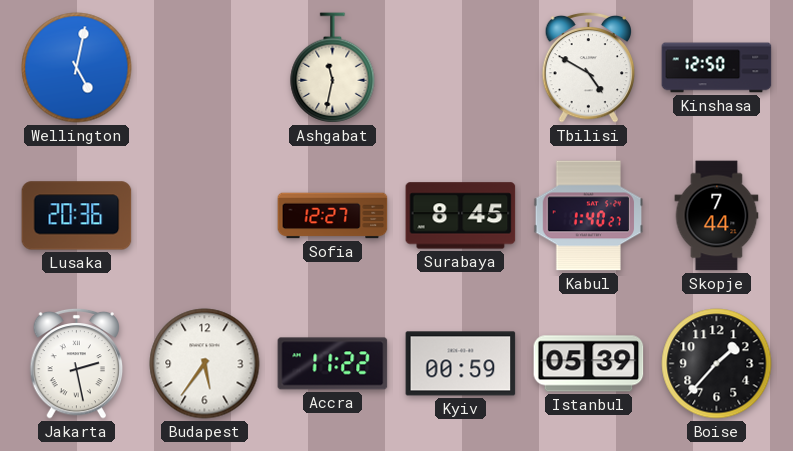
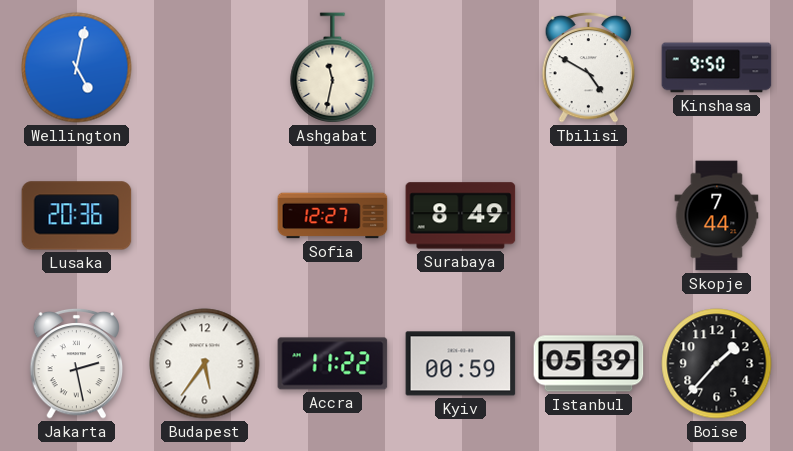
Kinshasa: 12:50 -> 9:50 (717, 68)
Surabaya: 8:45 -> 8:49 (461, 216)
Kabul: 1:40 -> none (589, 216)
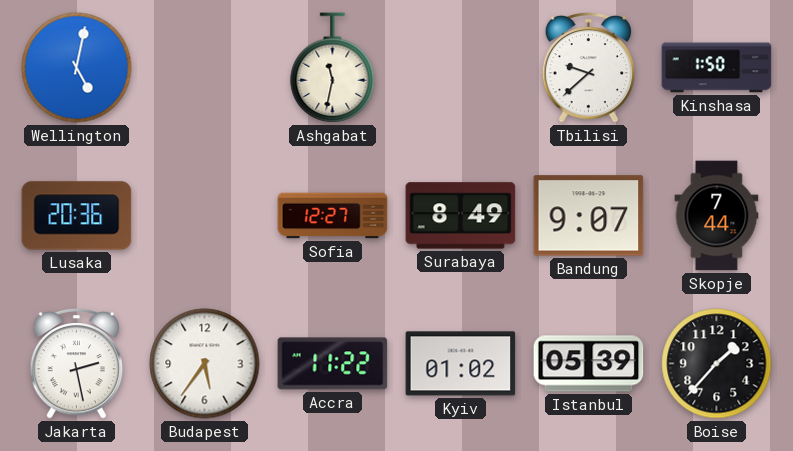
Tbilisi: 4:50 -> 9:38 (589, 67)
Kinshasa: 9:50 -> 1:50 (717, 68)
Bandung: none -> 9:07 (589, 216)
Kyiv: 00:59 -> 01:02 (461, 364)
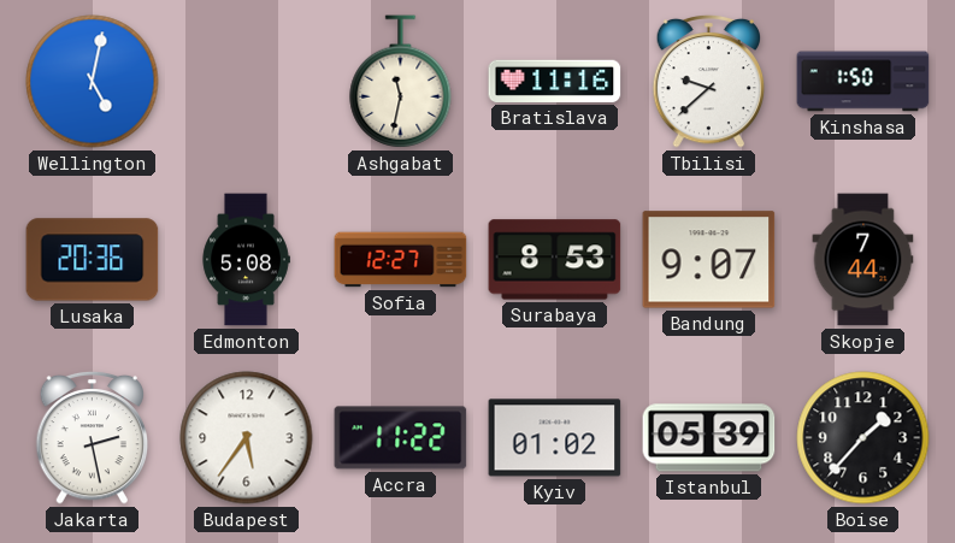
Bratislava: none -> 11:16 (555, 81)
Edmonton: none -> 5:08 (246, 260)
Surabaya: 8:49 -> 8:53 (555, 260)
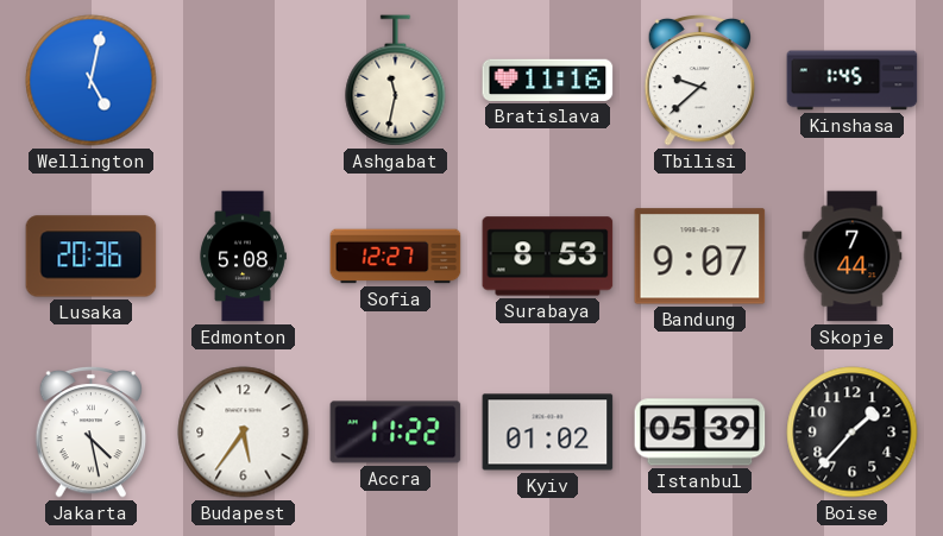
Kinshasa: 1:50 -> 1:45 (853, 81)
Jakarta: 2:28 -> 4:28 (92, 431)
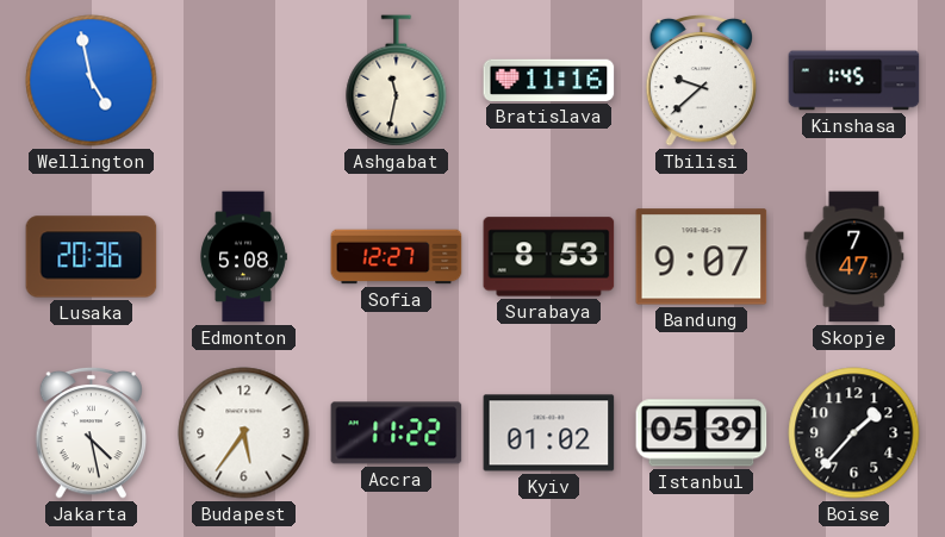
Wellington: 5:02 -> 4:58 (92, 81)
Skopje: 7:44 -> 7:47 (854, 257)
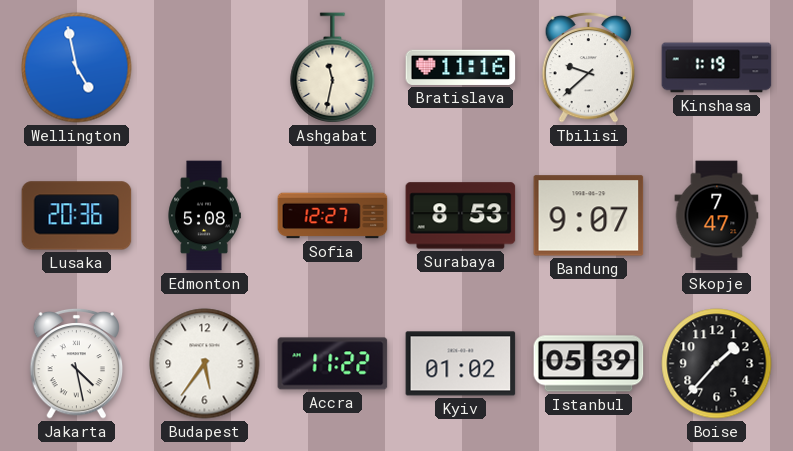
Kinshasa: 1:45 -> 1:19 (717, 68)
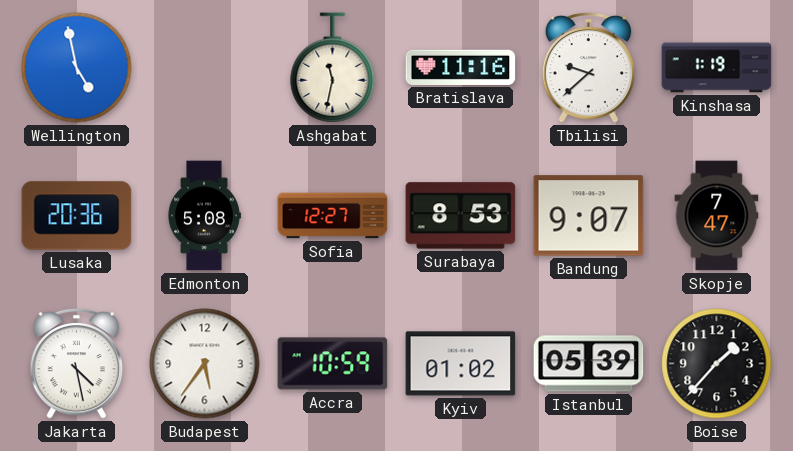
Accra: 11:22 -> 10:59 (333, 364)
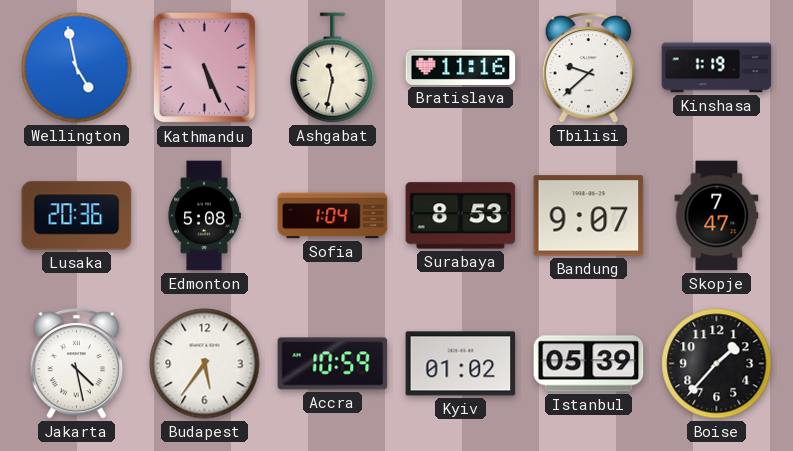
Kathmandu: none -> 5:26 (205, 68)
Sofia: 12:27 -> 1:04 (333, 216)
